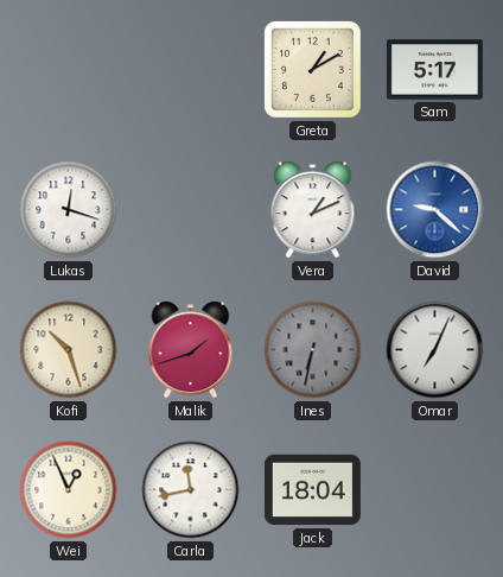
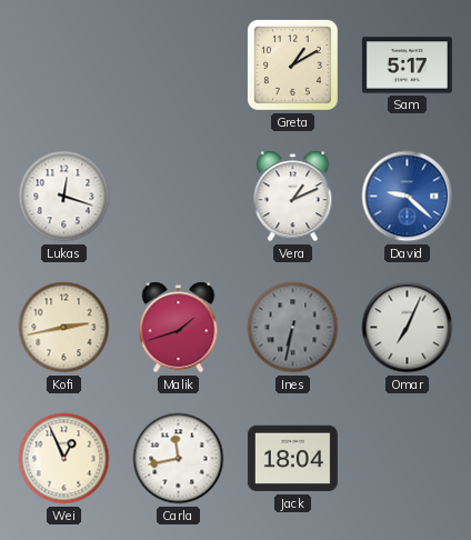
Kofi: 10:27 -> 2:43 (64, 328)
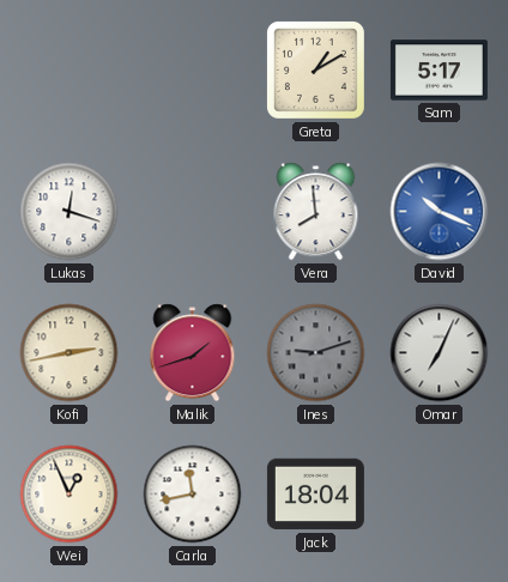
Vera: 1:11 -> 7:59 (316, 212)
David: 9:22 -> 10:19 (440, 212)
Ines: 6:32 -> 9:12 (316, 353)
